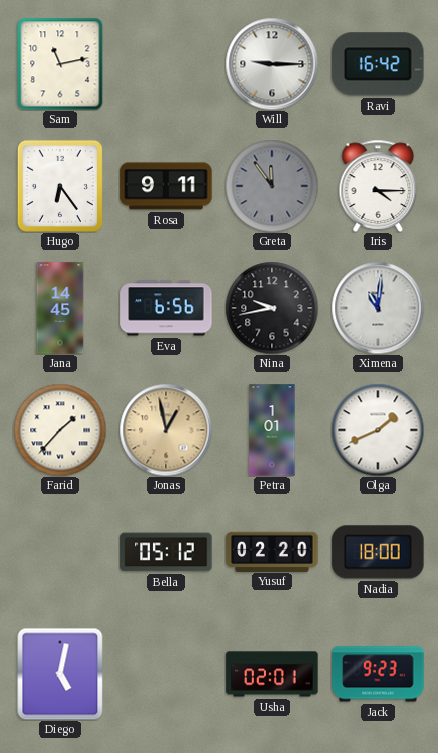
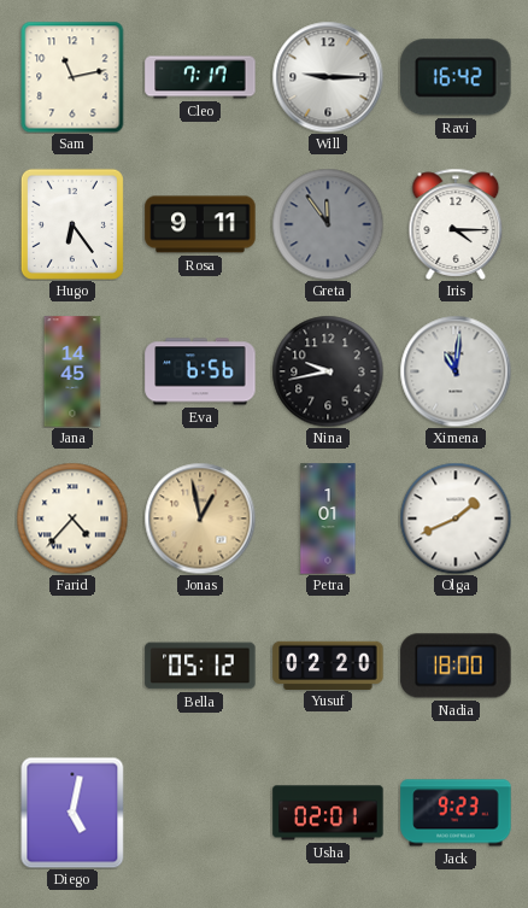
Cleo: none -> 7:17 (200, 77)
Farid: 1:37 -> 4:37 (72, 519)
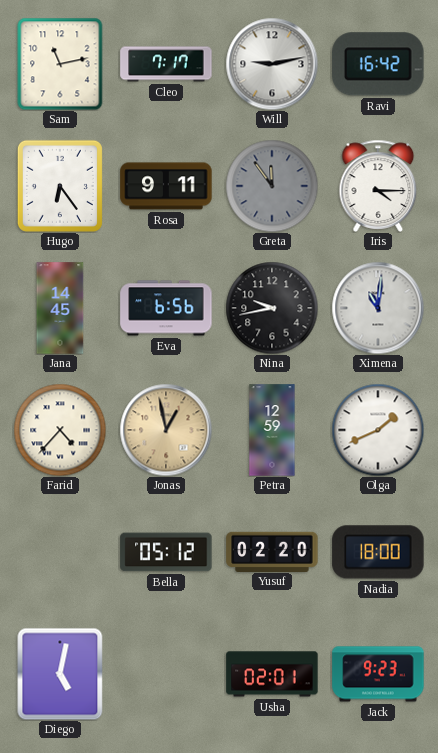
Will: 9:15 -> 9:13 (272, 64)
Petra: 1:01 -> 12:59 (272, 430)
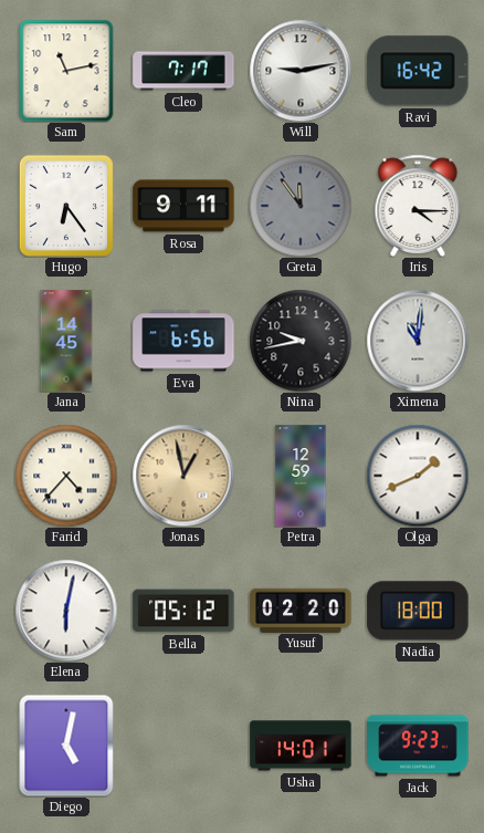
Elena: none -> 6:02 (66, 611)
Usha: 02:01 -> 14:01 (301, 746)
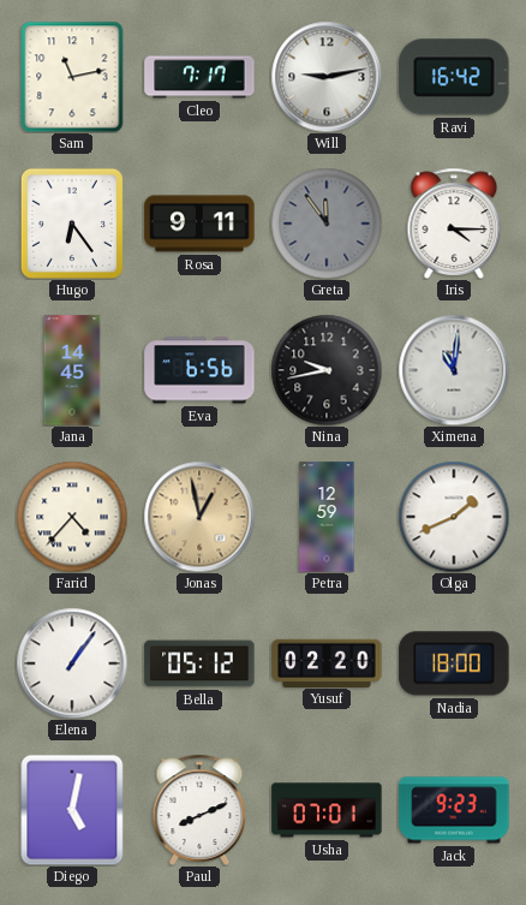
Elena: 6:02 -> 1:06 (72, 663)
Paul: none -> 8:11 (199, 810)
Usha: 14:01 -> 07:01 (327, 810)
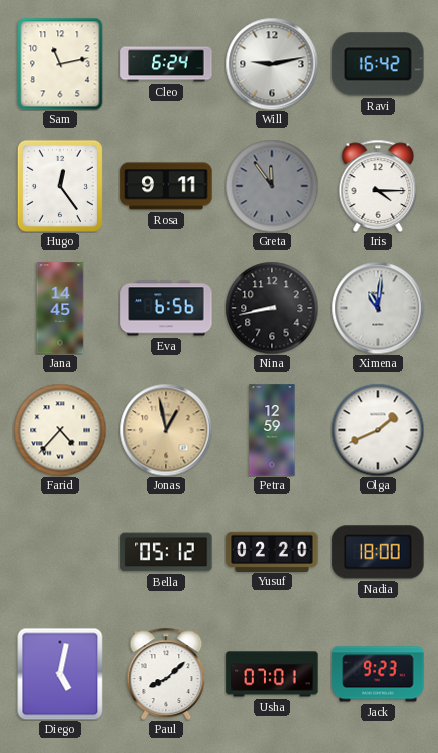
Cleo: 7:17 -> 6:24 (166, 64)
Hugo: 6:24 -> 12:24 (60, 186)
Nina: 9:43 -> 8:43 (272, 308)
Elena: 1:06 -> none (72, 663)
Paul: 8:11 -> 8:08 (166, 674)
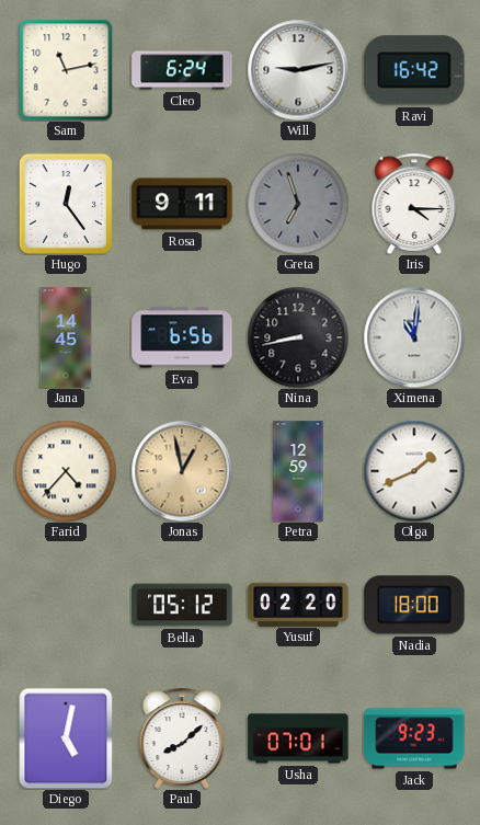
Greta: 11:54 -> 6:57 (298, 204)
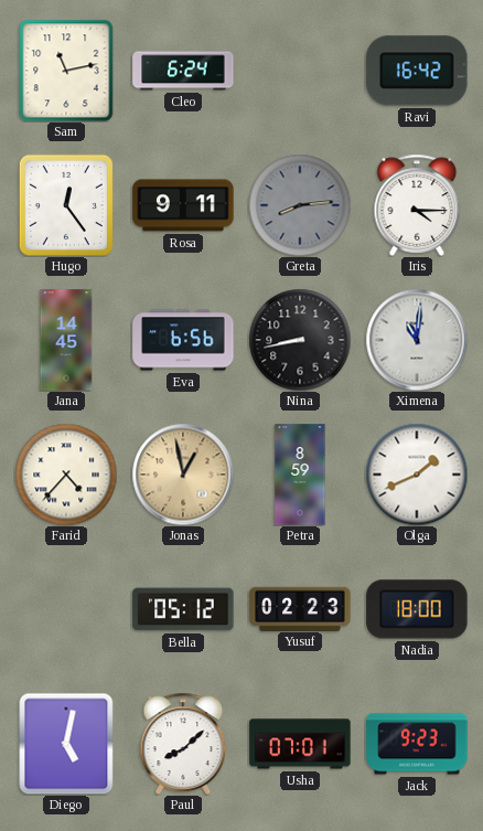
Will: 9:13 -> none (298, 70)
Greta: 6:57 -> 8:14 (300, 205)
Petra: 12:59 -> 8:59 (300, 475)
Yusuf: 02:20 -> 02:23 (300, 608)
